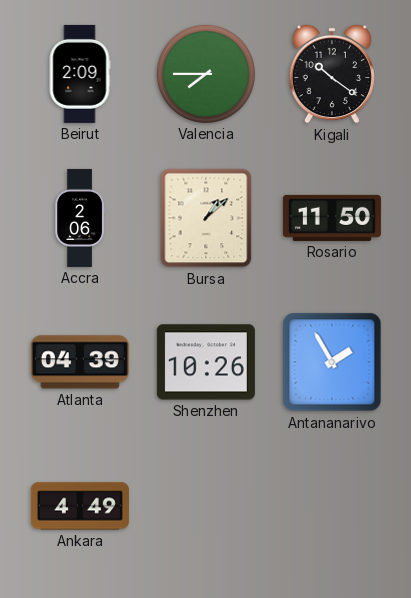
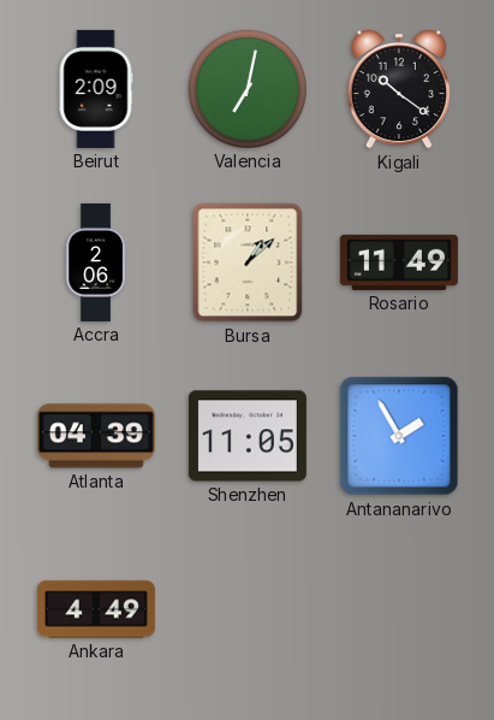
Valencia: 7:45 -> 7:02 (248, 89)
Rosario: 11:50 -> 11:49 (399, 262)
Shenzhen: 10:26 -> 11:05 (248, 436)
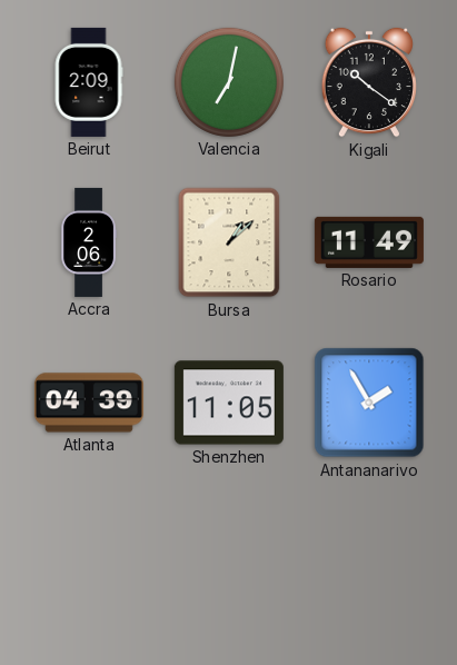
Ankara: 4:49 -> none (96, 609)
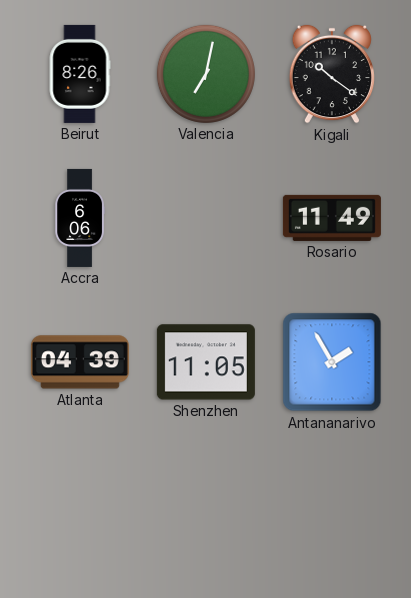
Beirut: 2:09 -> 8:26 (80, 74)
Accra: 2:06 -> 6:06 (79, 218)
Bursa: 1:08 -> none (229, 242)
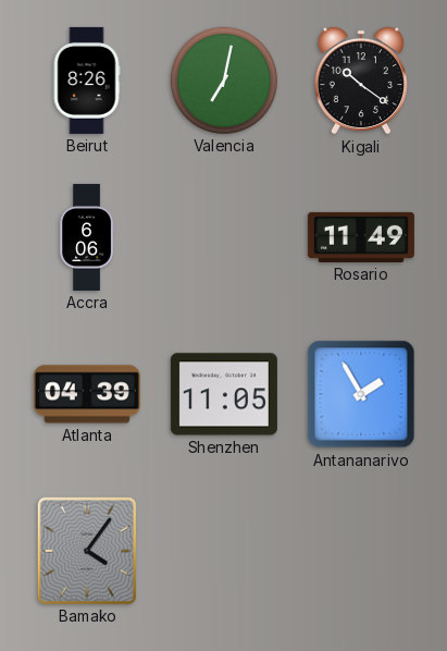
Bamako: none -> 4:06 (87, 551)
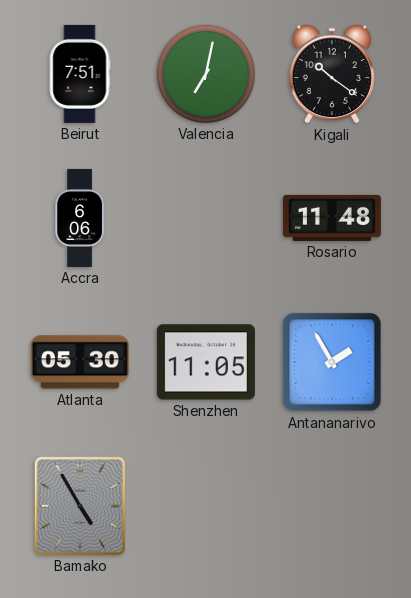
Beirut: 8:26 -> 7:51 (80, 74)
Rosario: 11:49 -> 11:48 (332, 218)
Atlanta: 04:39 -> 05:30 (80, 362)
Bamako: 4:06 -> 4:55 (80, 506)
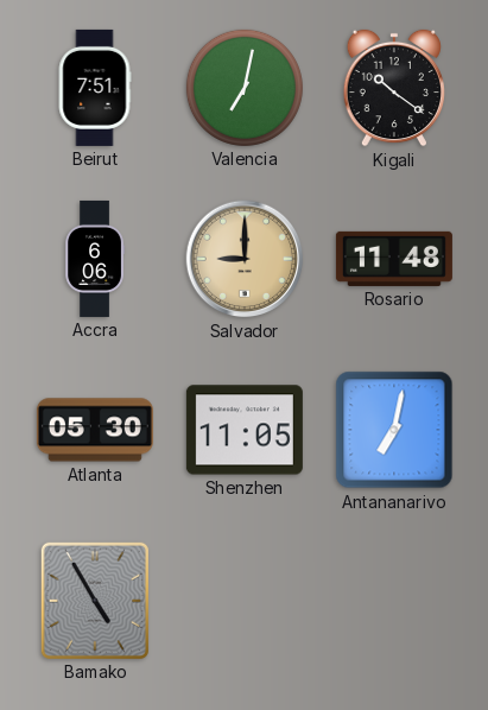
Salvador: none -> 9:00 (245, 259)
Antananarivo: 1:55 -> 7:02 (394, 430)
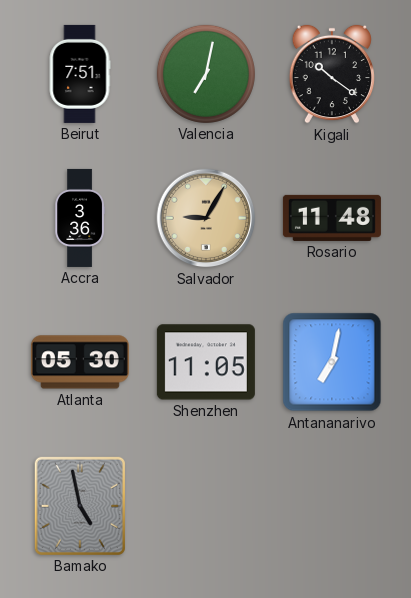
Accra: 6:06 -> 3:36 (79, 218)
Salvador: 9:00 -> 9:05 (206, 218)
Bamako: 4:55 -> 4:58 (80, 506)
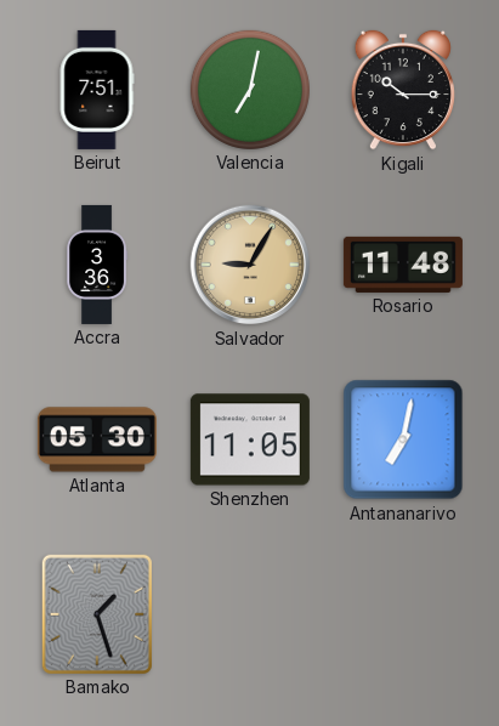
Kigali: 10:21 -> 10:15 (403, 90)
Bamako: 4:58 -> 1:27 (97, 614)
